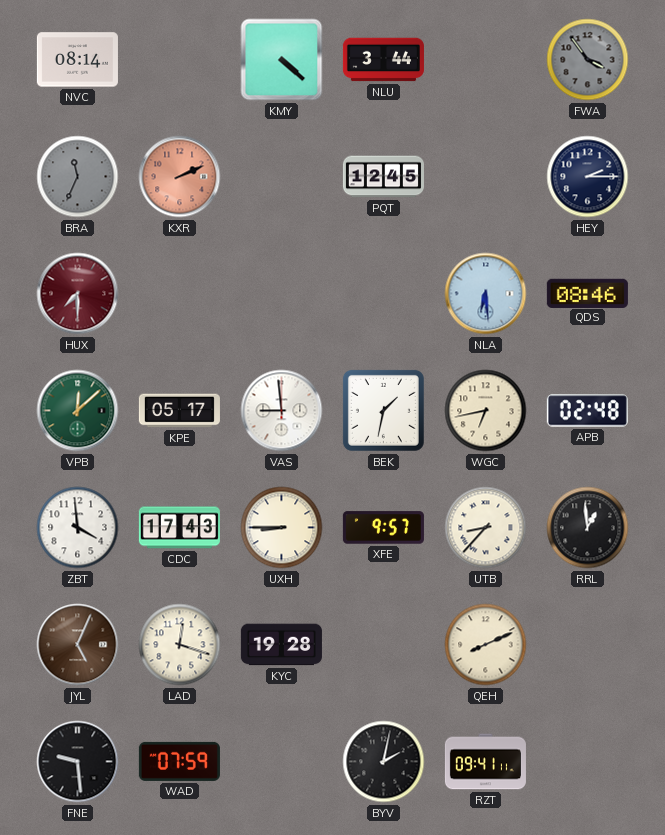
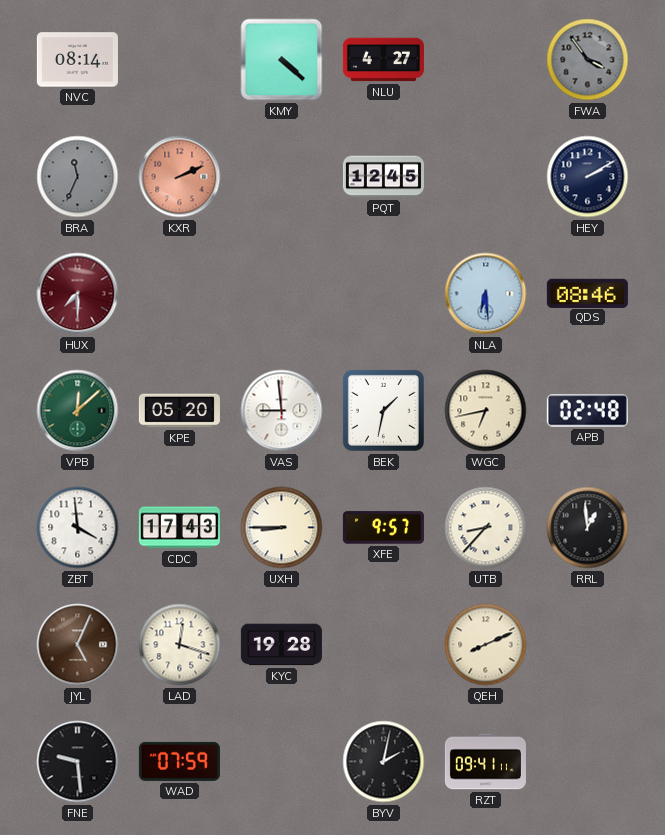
NLU: 3:44 -> 4:27 (383, 60)
HEY: 2:15 -> 2:10 (588, 177)
KPE: 05:17 -> 05:20 (179, 411)
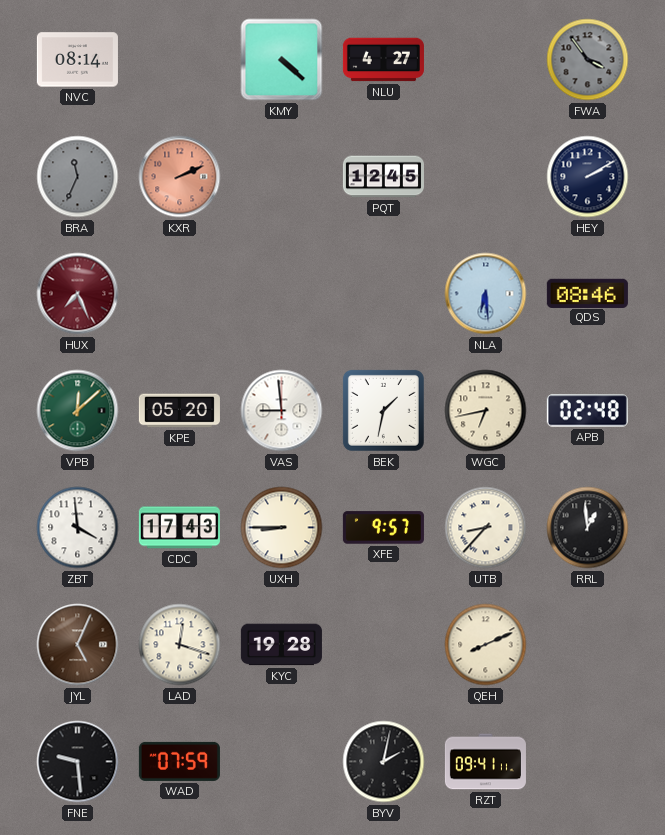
HUX: 7:30 -> 7:26 (78, 294)
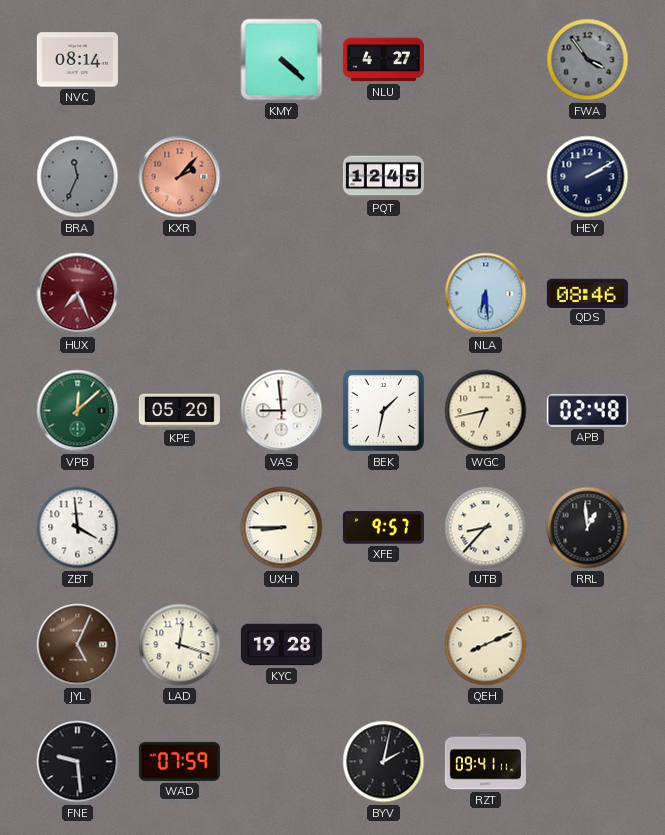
KXR: 2:11 -> 2:07 (180, 177)
CDC: 17:43 -> none (179, 528)
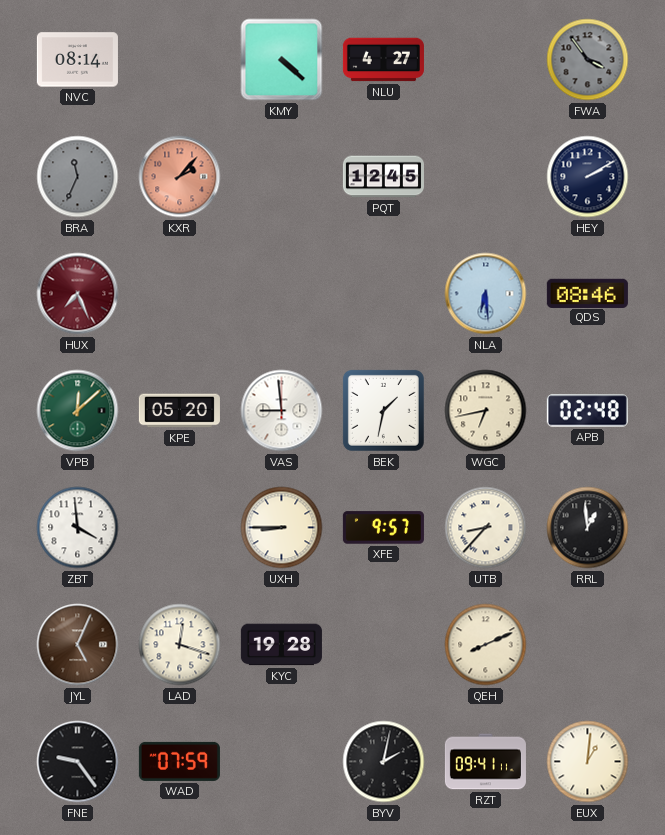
FNE: 9:29 -> 9:24 (78, 762)
EUX: none -> 1:01 (588, 762)
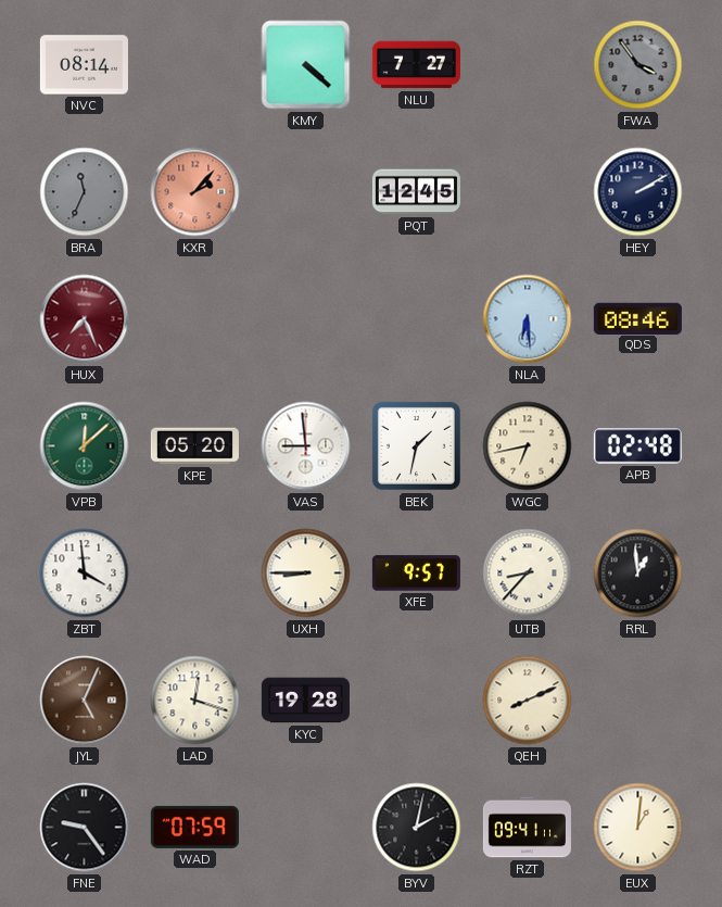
NLU: 4:27 -> 7:27 (416, 65)
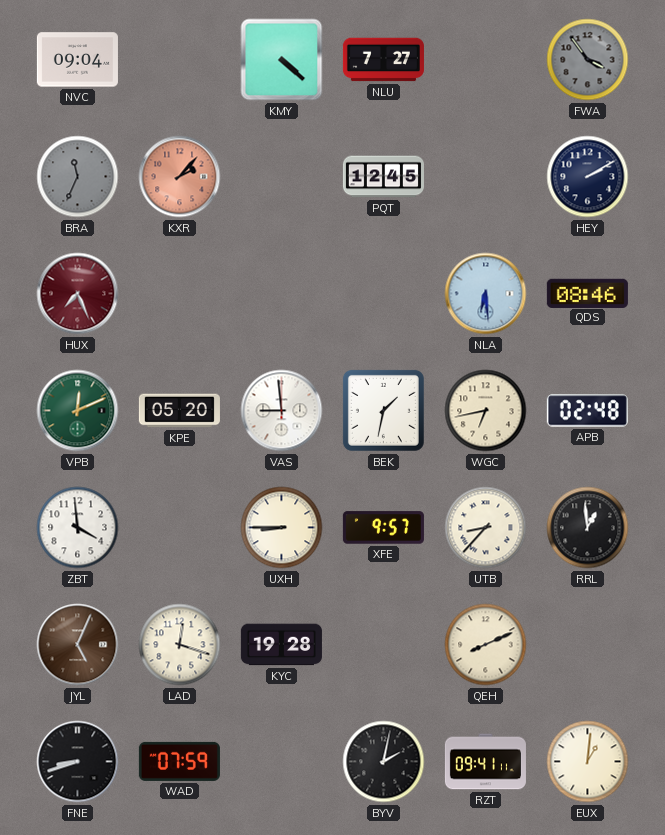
NVC: 08:14 -> 09:04 (77, 60)
VPB: 12:08 -> 12:11 (78, 411)
FNE: 9:24 -> 8:42 (78, 762)
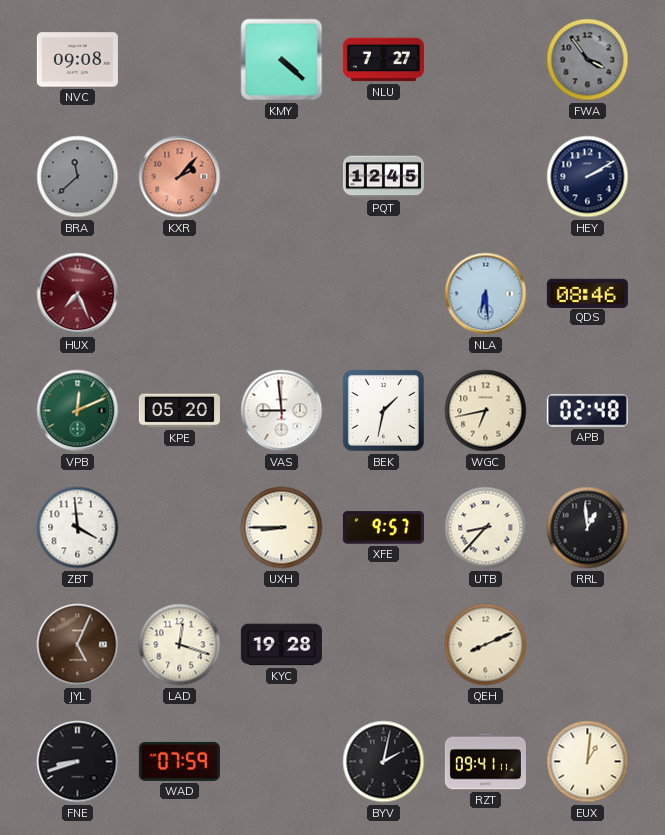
NVC: 09:04 -> 09:08 (77, 60)
BRA: 11:34 -> 11:38 (78, 177)
